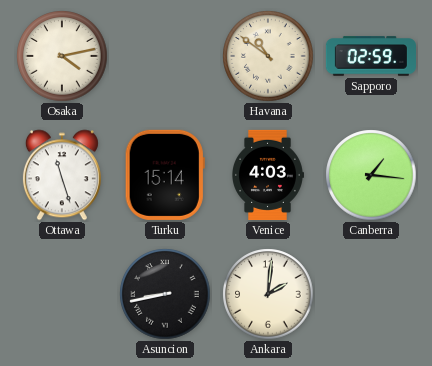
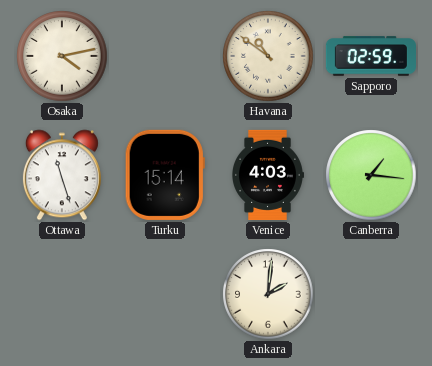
Asuncion: 8:43 -> none (165, 294)
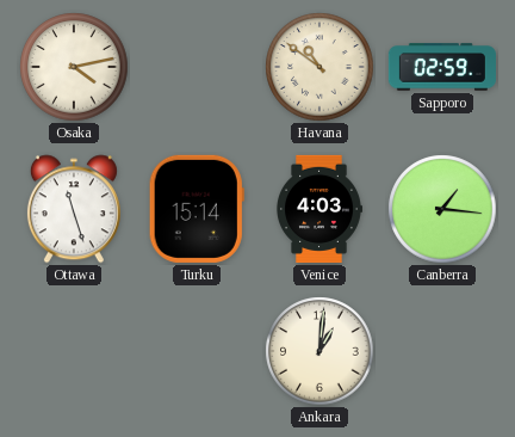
Ankara: 2:01 -> 1:01 (319, 351)
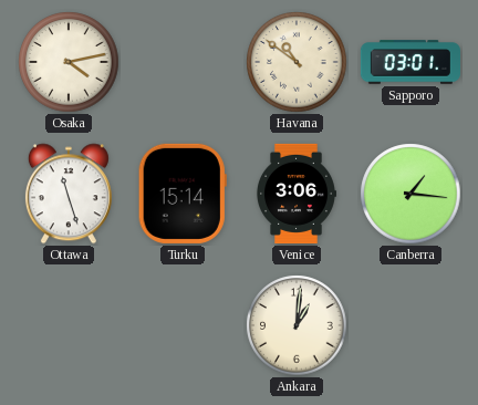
Sapporo: 02:59 -> 03:01 (411, 62)
Venice: 4:03 -> 3:06 (297, 194)
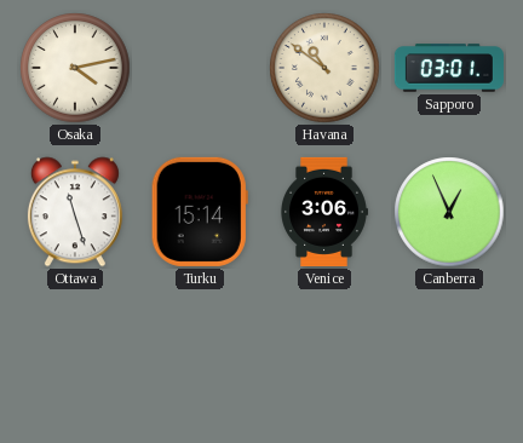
Canberra: 1:16 -> 12:56 (449, 212)
Ankara: 1:01 -> none (297, 325)
